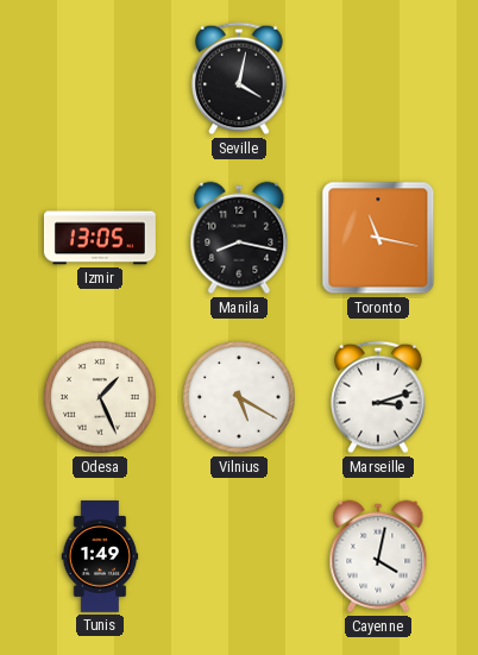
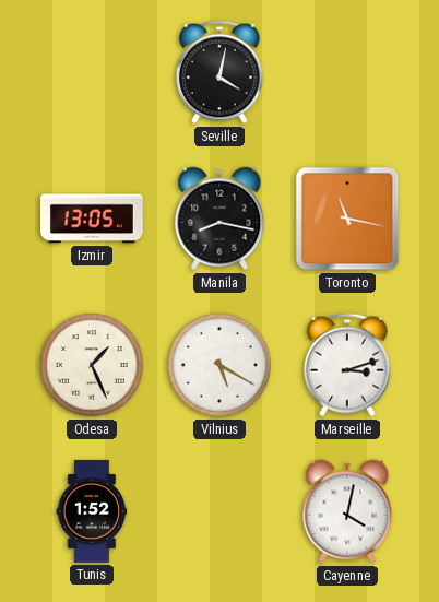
Tunis: 1:49 -> 1:52 (92, 512)
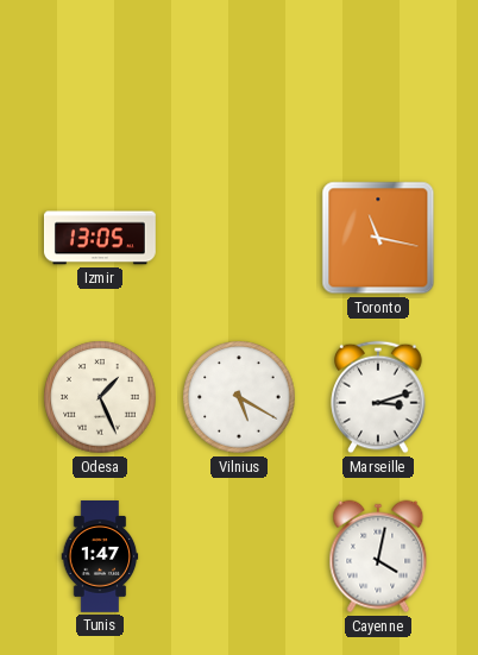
Seville: 4:02 -> none (220, 72)
Manila: 8:17 -> none (220, 219)
Tunis: 1:52 -> 1:47 (100, 558)
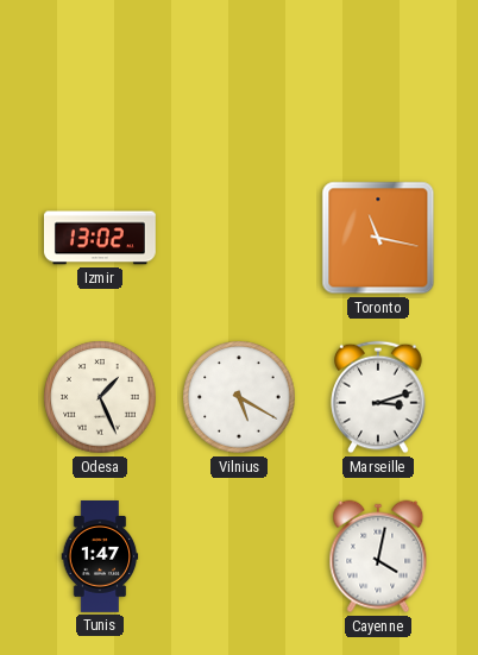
Izmir: 13:05 -> 13:02 (100, 238)
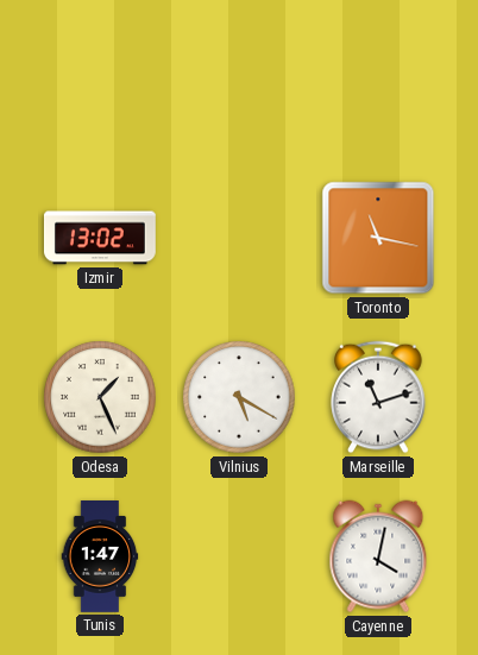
Marseille: 3:12 -> 11:12 (378, 397)
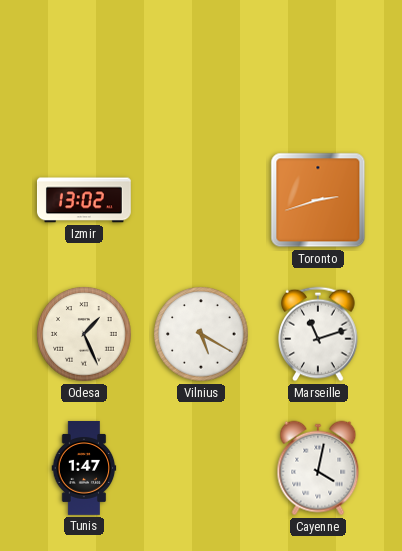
Toronto: 11:17 -> 2:42 (318, 200)
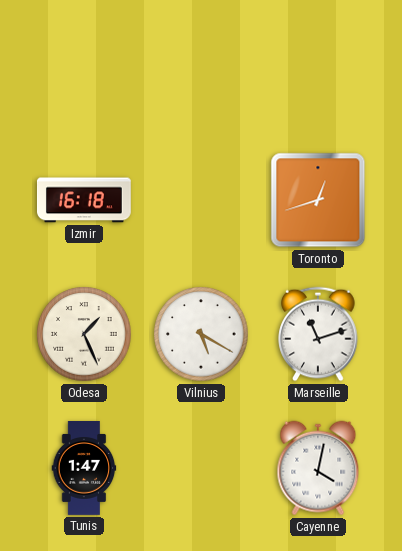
Izmir: 13:02 -> 16:18 (84, 200)
Toronto: 2:42 -> 12:42 (318, 200)
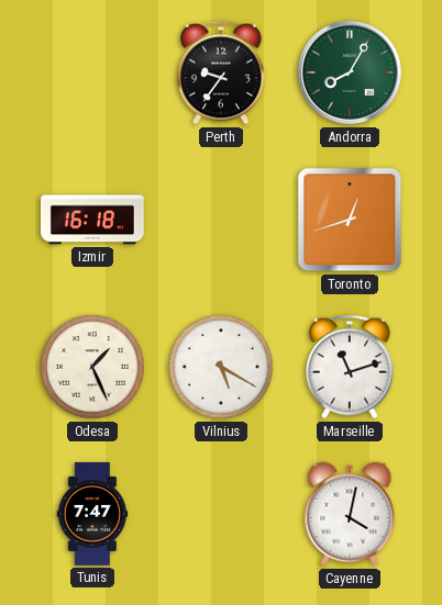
Perth: none -> 9:36 (221, 72)
Andorra: none -> 8:05 (351, 74)
Tunis: 1:47 -> 7:47 (92, 515)
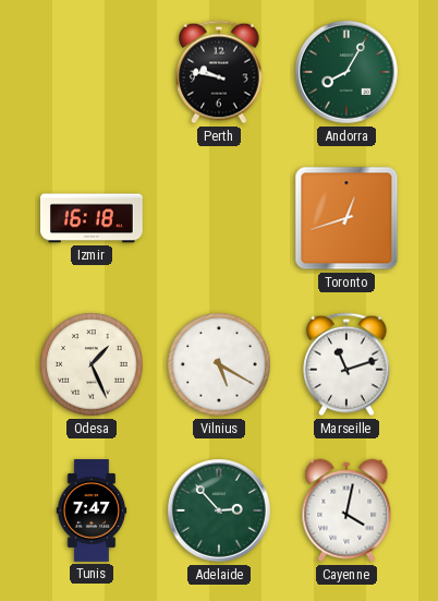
Perth: 9:36 -> 9:47 (219, 72)
Adelaide: none -> 2:53 (220, 512)
